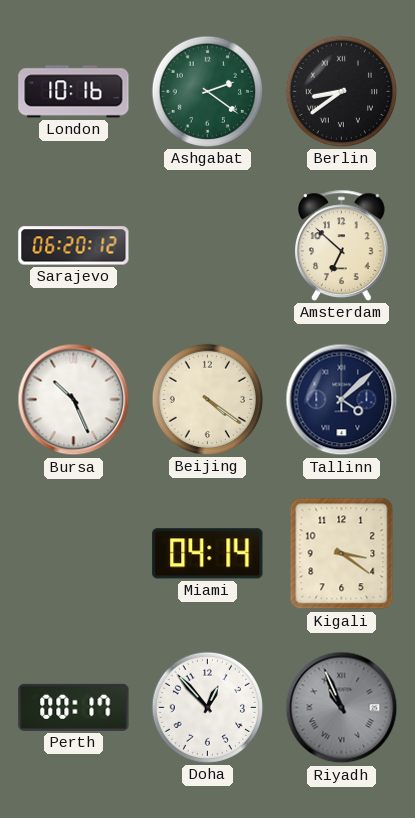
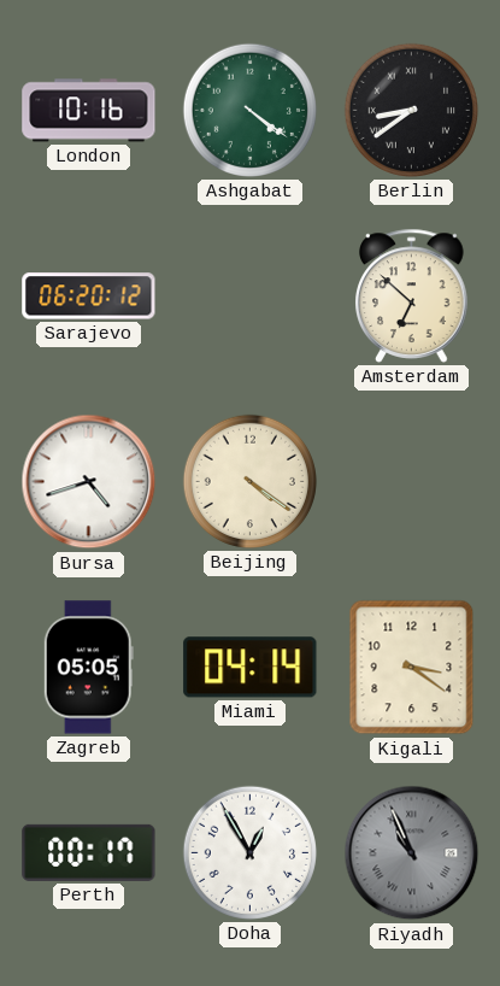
Ashgabat: 2:21 -> 4:21 (249, 110)
Bursa: 10:26 -> 4:42 (89, 482)
Tallinn: 4:08 -> none (342, 400)
Zagreb: none -> 05:05 (88, 668)
Doha: 12:53 -> 12:55 (249, 852)
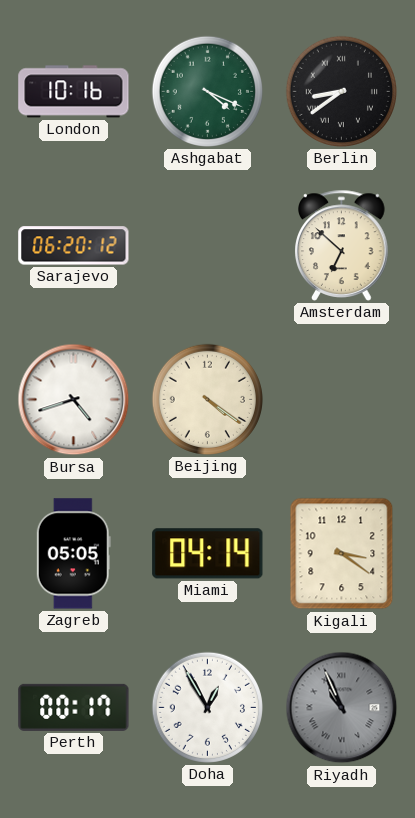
Ashgabat: 4:21 -> 4:19 (207, 91)
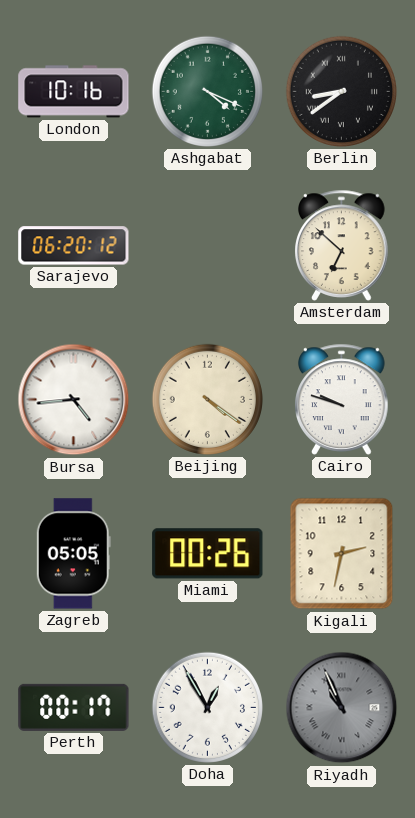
Bursa: 4:42 -> 4:44 (74, 400)
Cairo: none -> 9:48 (342, 399)
Miami: 04:14 -> 00:26 (208, 554)
Kigali: 3:21 -> 2:32 (342, 554)
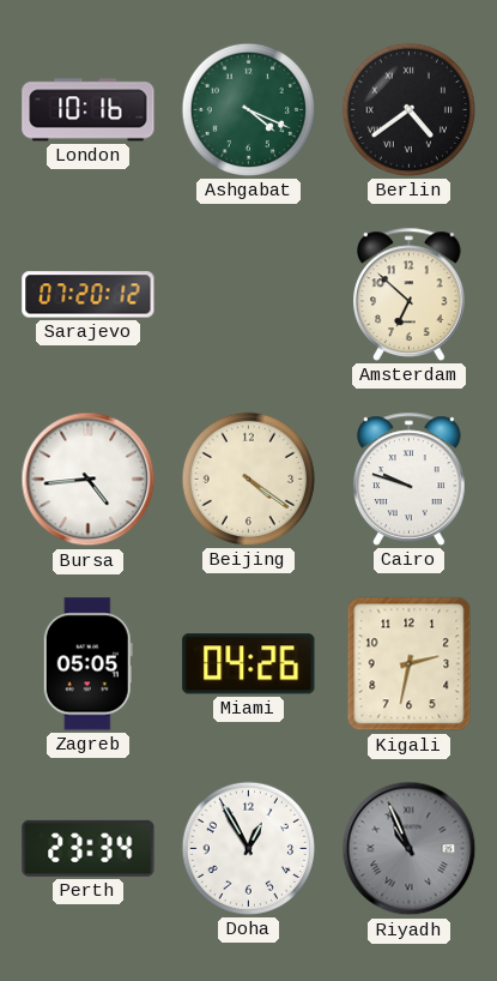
Berlin: 8:39 -> 4:39 (408, 109)
Sarajevo: 06:20 -> 07:20 (89, 295)
Miami: 00:26 -> 04:26 (249, 664)
Perth: 00:17 -> 23:34 (89, 848)
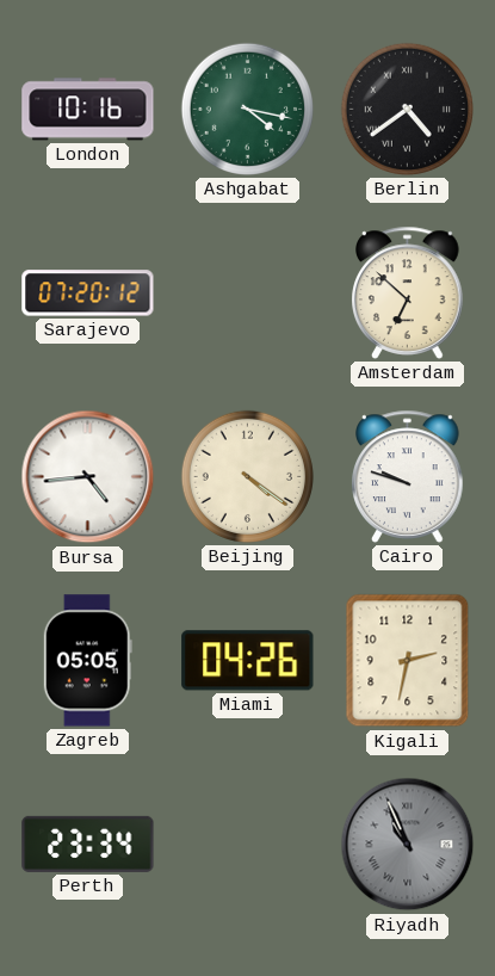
Ashgabat: 4:19 -> 4:17 (247, 109)
Doha: 12:55 -> none (248, 848)
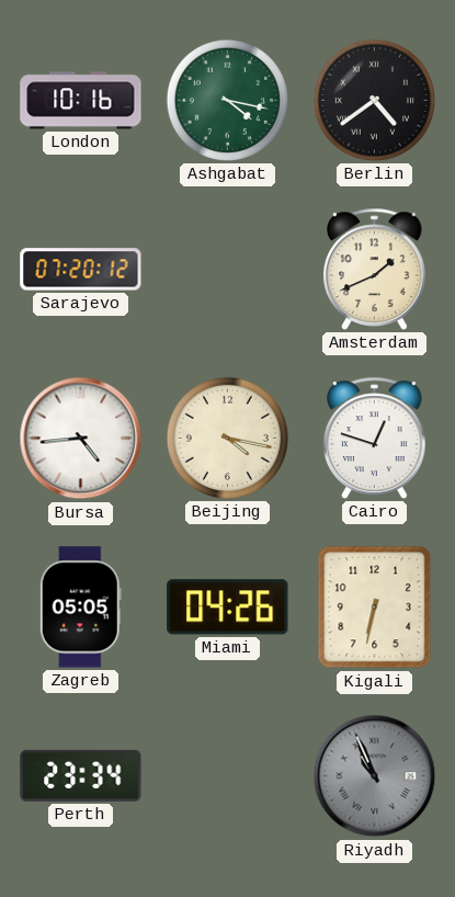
Amsterdam: 6:52 -> 1:41 (375, 269)
Beijing: 4:21 -> 4:17 (227, 438)
Cairo: 9:48 -> 12:48 (375, 438)
Kigali: 2:32 -> 6:32 (375, 608)
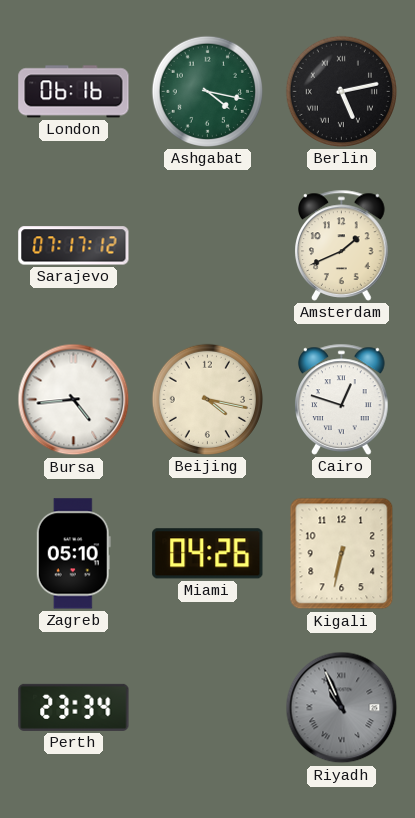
London: 10:16 -> 06:16 (74, 92)
Berlin: 4:39 -> 5:13 (341, 91)
Sarajevo: 07:20 -> 07:17 (74, 246)
Zagreb: 05:05 -> 05:10 (73, 554)
